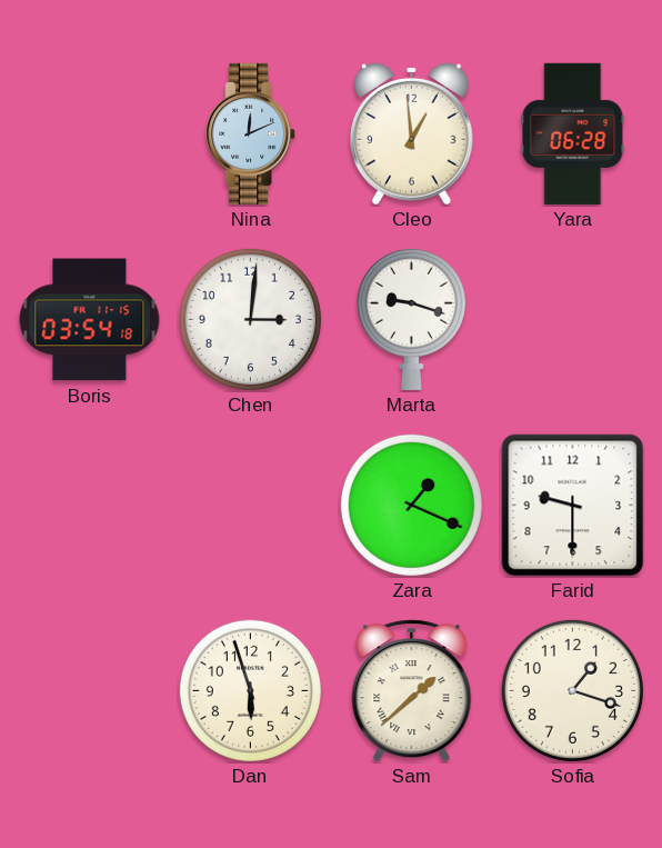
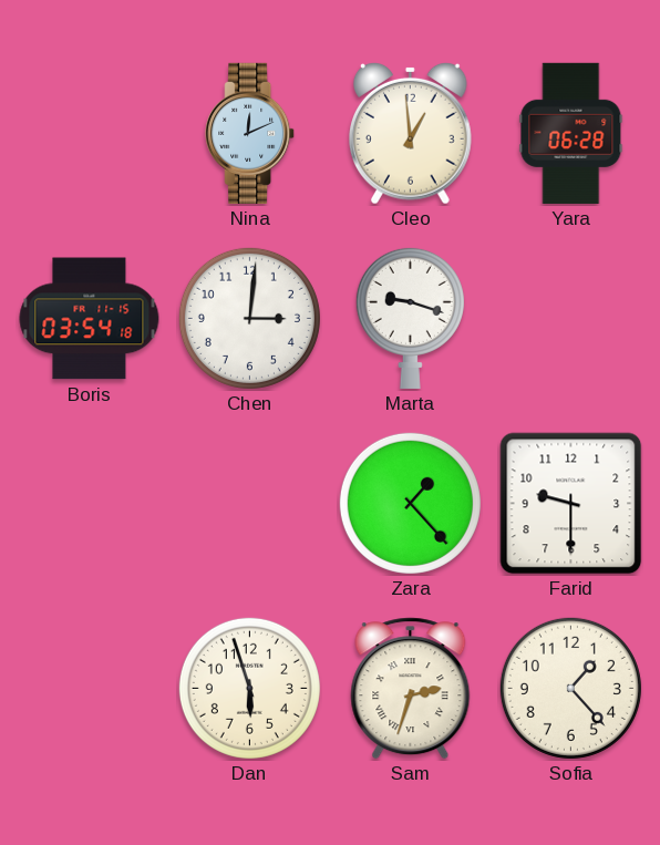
Zara: 1:19 -> 1:23 (410, 503)
Sam: 1:38 -> 2:33 (411, 689)
Sofia: 1:18 -> 1:23 (570, 688)
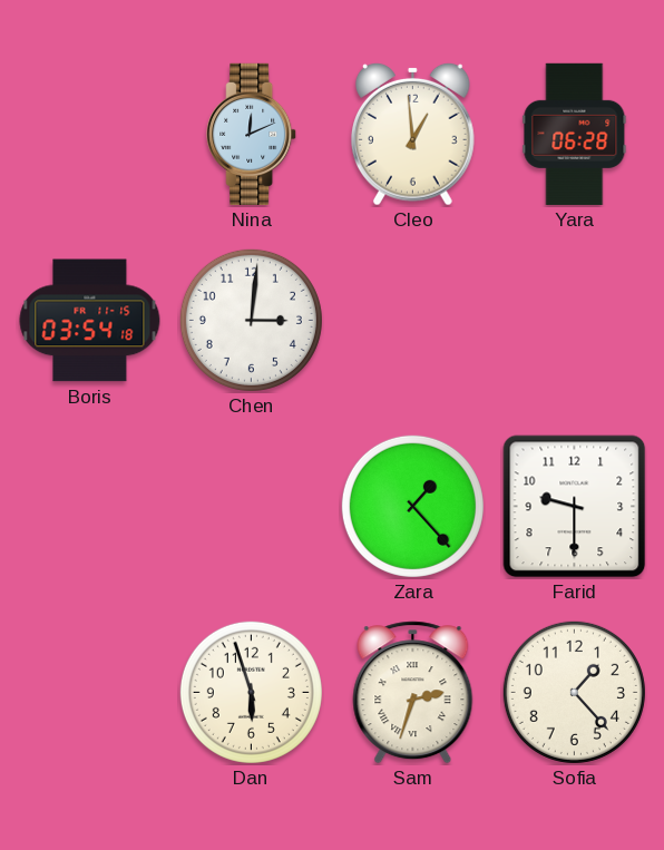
Marta: 9:18 -> none (410, 318)
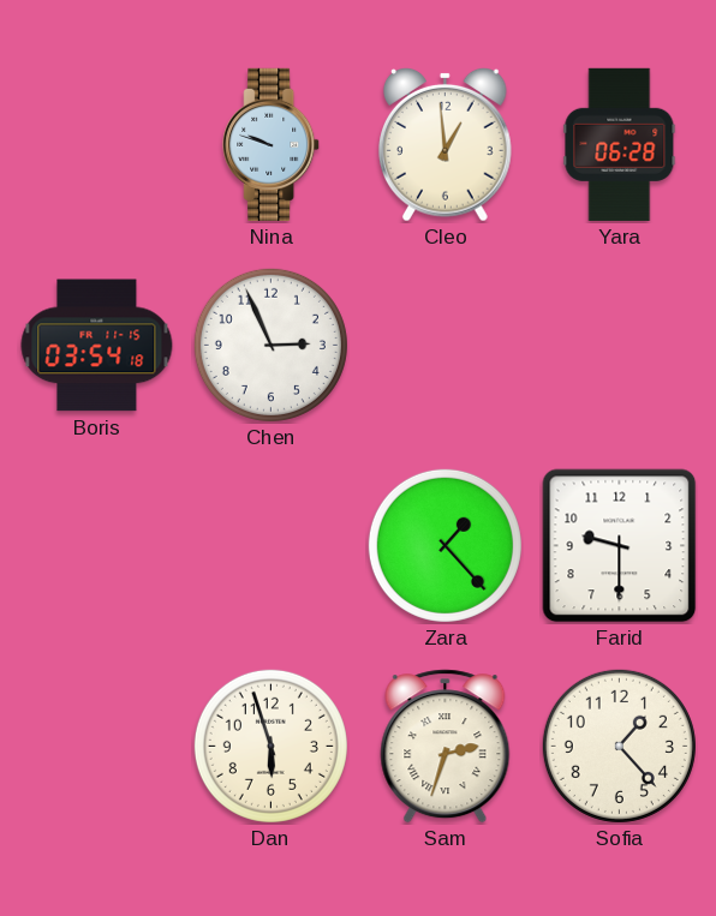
Nina: 12:11 -> 9:48 (272, 144)
Chen: 3:01 -> 2:56 (270, 345)
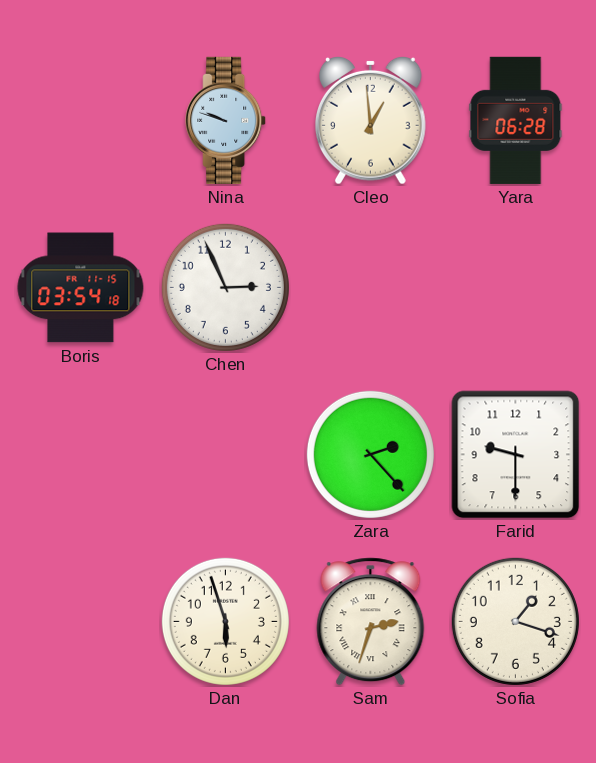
Zara: 1:23 -> 2:23 (370, 454)
Sofia: 1:23 -> 1:18 (515, 621)
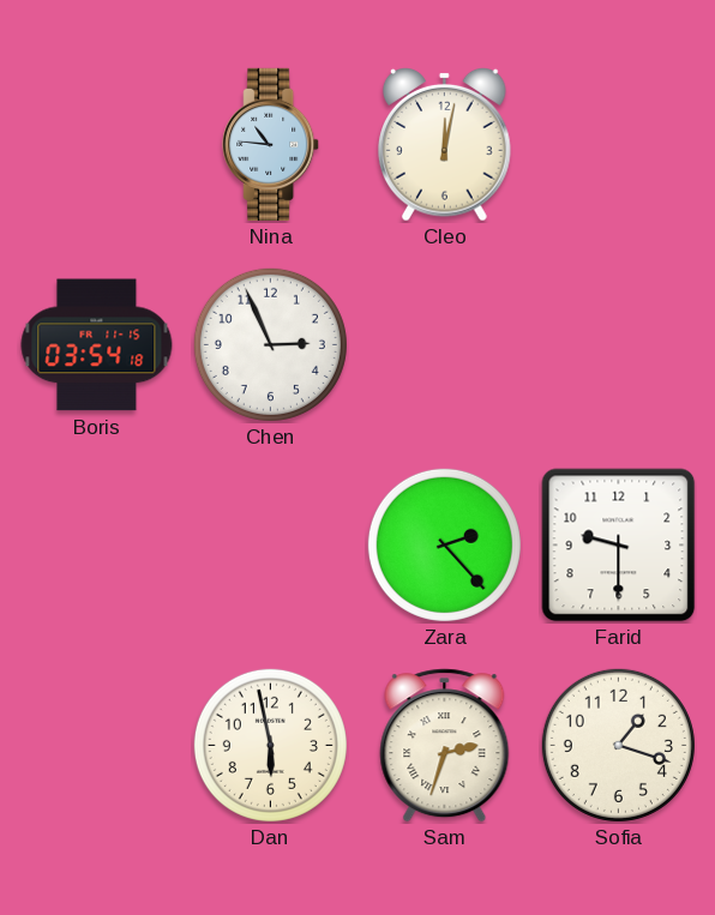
Nina: 9:48 -> 10:46 (271, 144)
Cleo: 12:59 -> 12:02 (445, 144)
Yara: 06:28 -> none (516, 120)
Dan: 5:57 -> 5:58 (270, 745)
